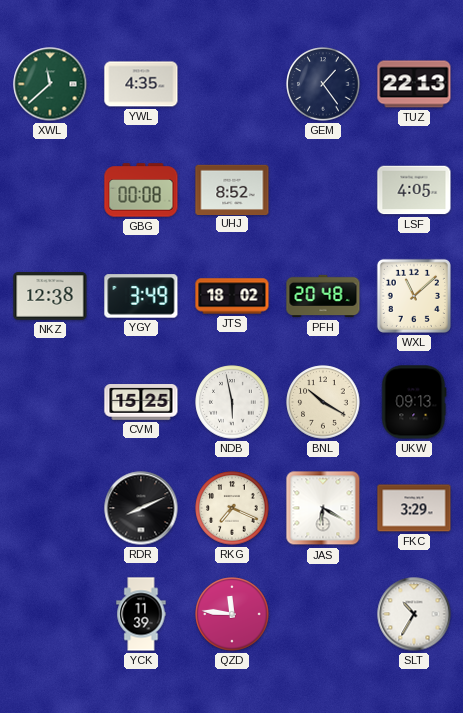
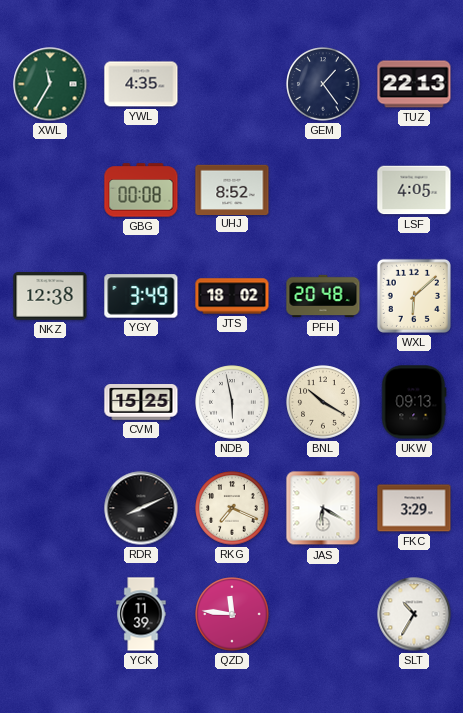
XWL: 11:38 -> 11:35 (50, 84)
WXL: 11:08 -> 6:08 (414, 296)
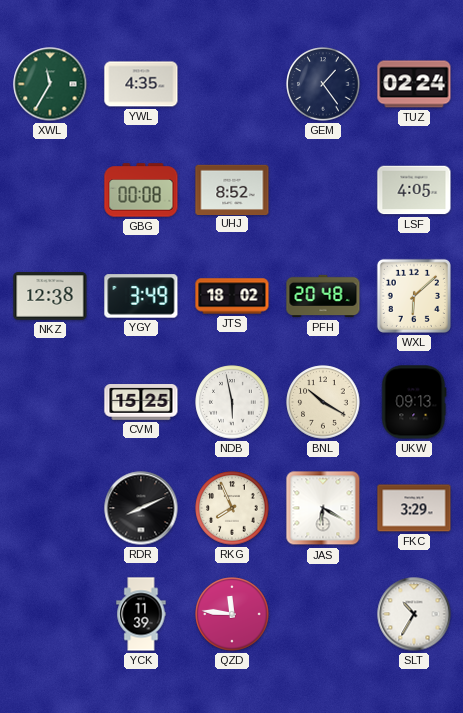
TUZ: 22:13 -> 02:24 (414, 84)
RKG: 7:19 -> 7:56 (232, 508)
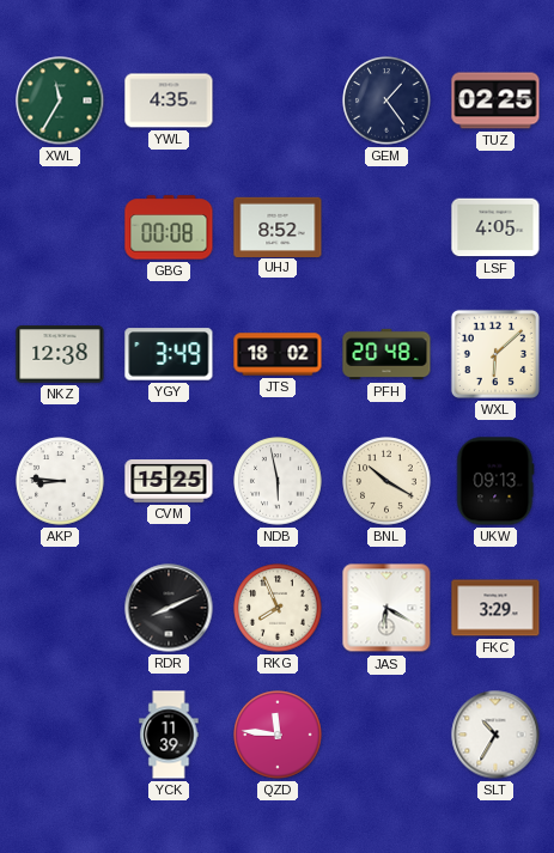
TUZ: 02:24 -> 02:25 (495, 100)
AKP: none -> 8:46 (60, 481)
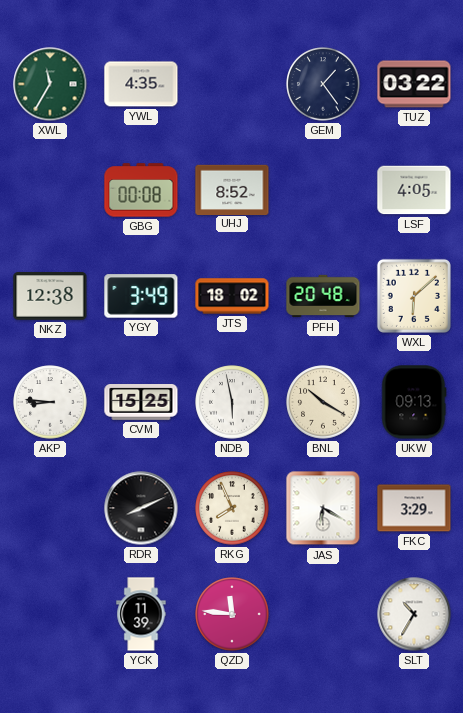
TUZ: 02:25 -> 03:22 (414, 84)
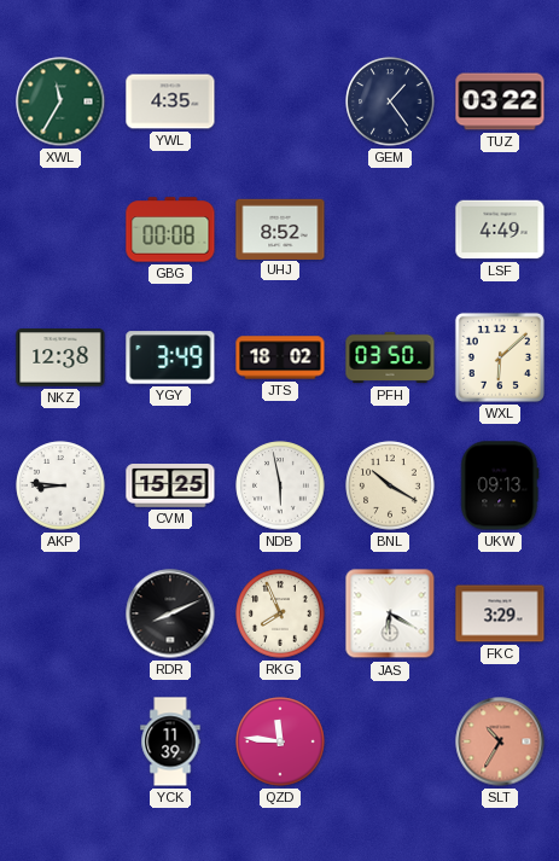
LSF: 4:05 -> 4:49 (500, 229)
PFH: 20:48 -> 03:50 (390, 357)
SLT dial: white -> salmon (500, 741)
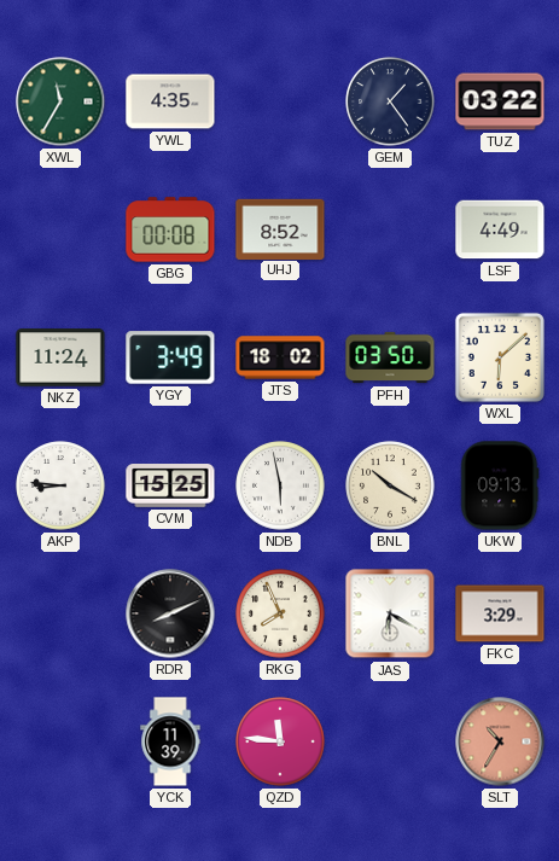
NKZ: 12:38 -> 11:24 (60, 357)
